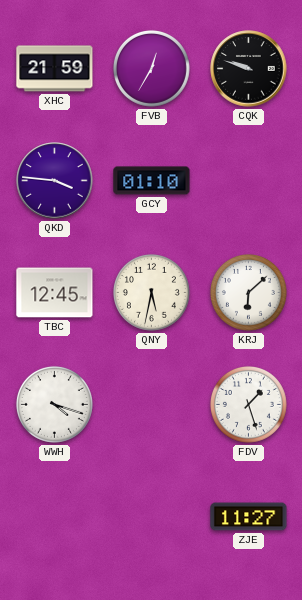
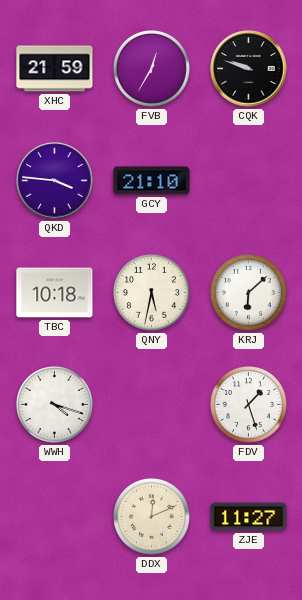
GCY: 01:10 -> 21:10 (152, 181)
TBC: 12:45 -> 10:18 (55, 293)
DDX: none -> 12:11 (151, 516)
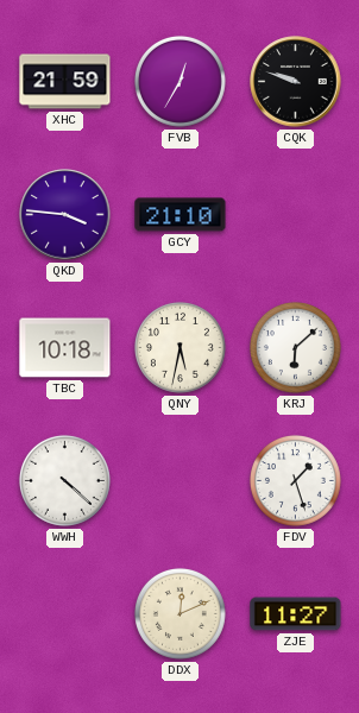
WWH: 4:18 -> 4:22 (64, 480)
